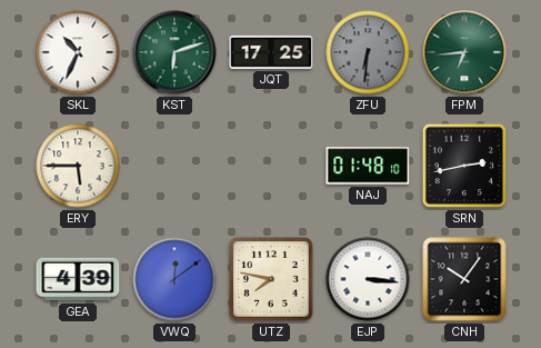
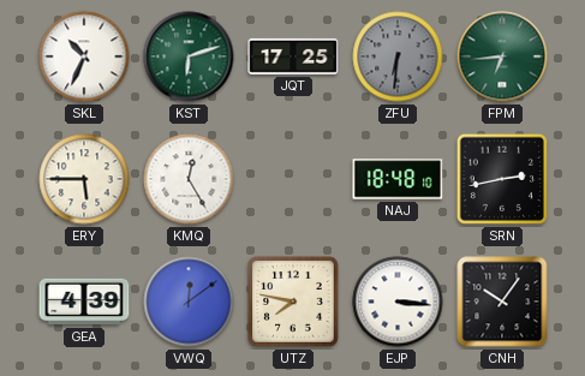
KMQ: none -> 12:25 (189, 179)
NAJ: 01:48 -> 18:48 (398, 179)
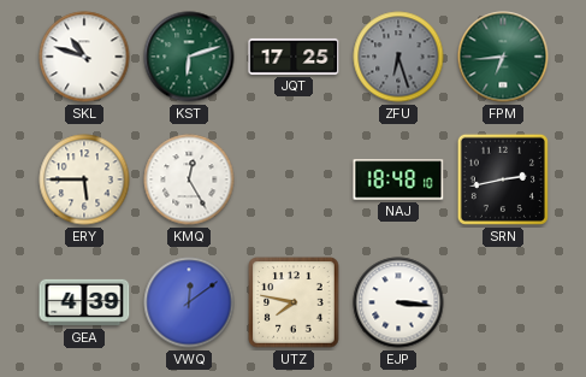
SKL: 10:34 -> 10:48 (84, 57)
ZFU: 6:31 -> 6:27 (398, 57)
CNH: 10:06 -> none (502, 302)
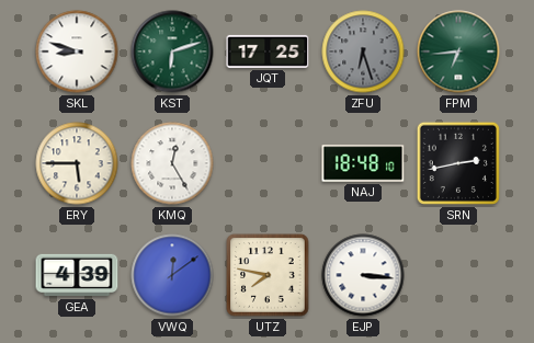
SKL: 10:48 -> 8:48 (77, 52)
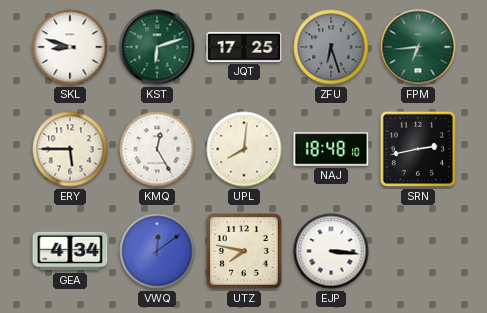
UPL: none -> 8:01 (244, 149)
GEA: 4:39 -> 4:34 (70, 251)
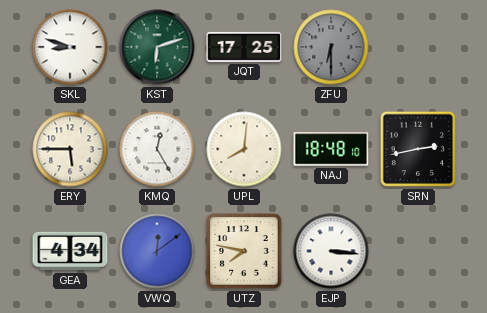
ZFU: 6:27 -> 6:30 (331, 47)
FPM: 6:44 -> none (418, 47)
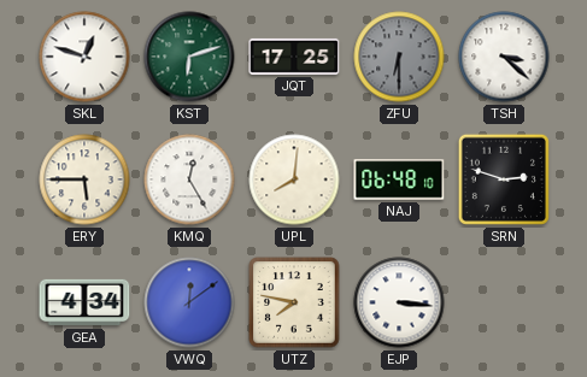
SKL: 8:48 -> 12:48 (84, 57)
TSH: none -> 3:22 (504, 57)
NAJ: 18:48 -> 06:48 (399, 179)
SRN: 2:43 -> 2:48 (504, 179)
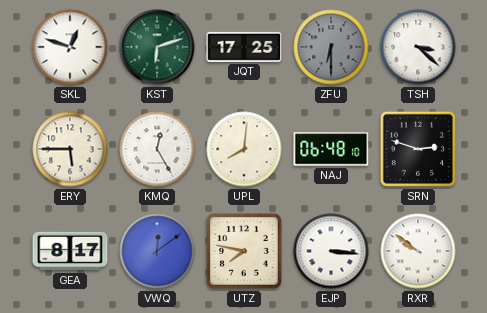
GEA: 4:34 -> 8:17 (70, 251)
RXR: none -> 9:51 (418, 251)
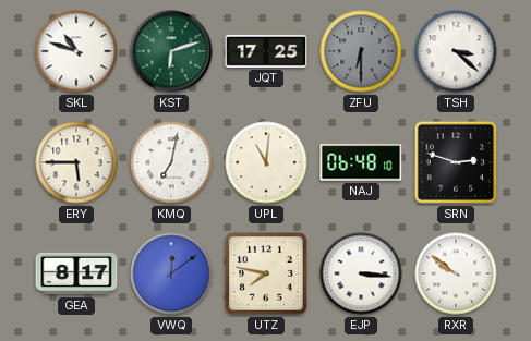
SKL: 12:48 -> 10:48 (76, 51)
KMQ: 12:25 -> 7:02 (171, 162)
UPL: 8:01 -> 11:01 (266, 162)
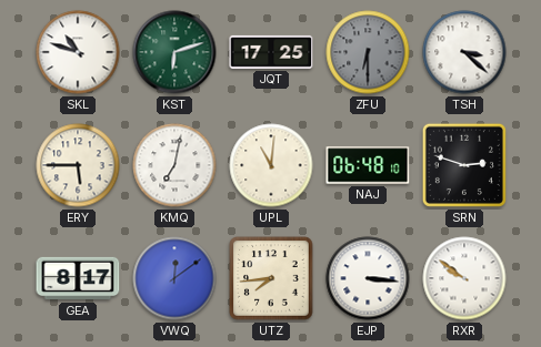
UTZ: 7:47 -> 7:44 (271, 278)
